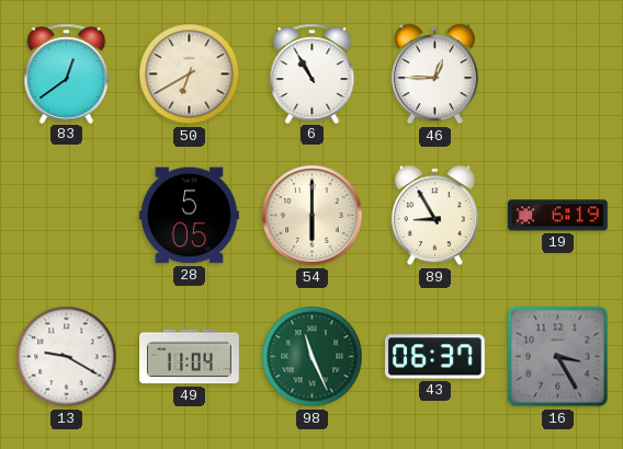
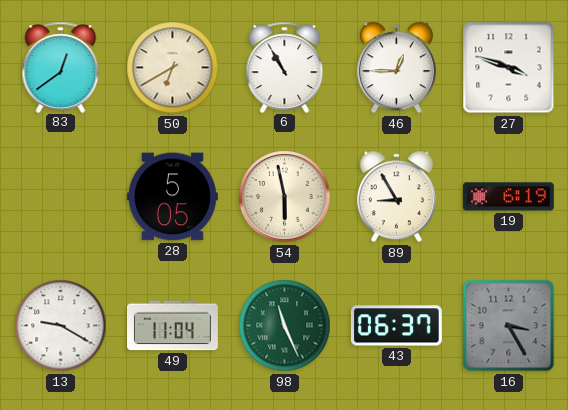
27: none -> 3:48 (509, 68)
54: 6:00 -> 5:58 (285, 197)
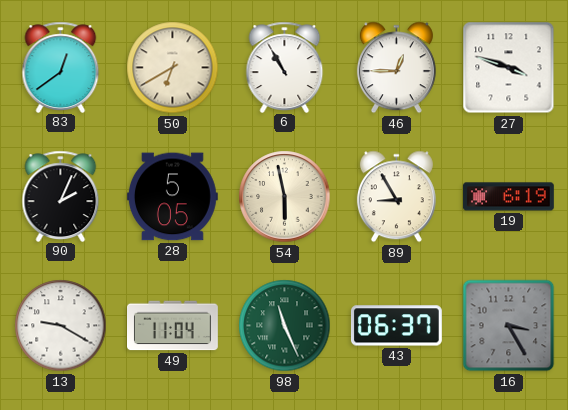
90: none -> 2:04 (61, 196)
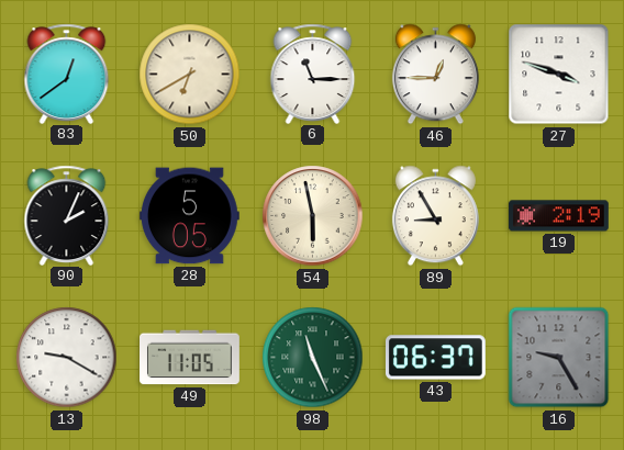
6: 10:55 -> 11:15 (313, 74)
19: 6:19 -> 2:19 (558, 216)
49: 11:04 -> 11:05 (190, 358)
16: 3:25 -> 9:25 (559, 358)
